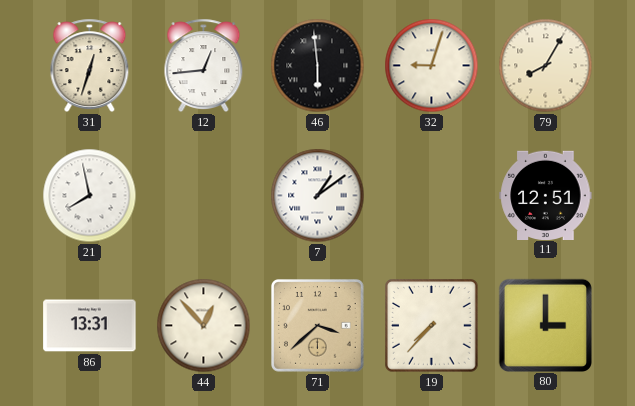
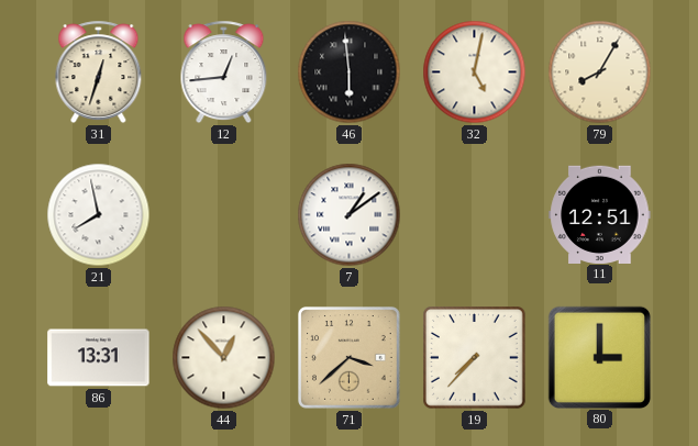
32: 9:03 -> 5:02 (475, 73)
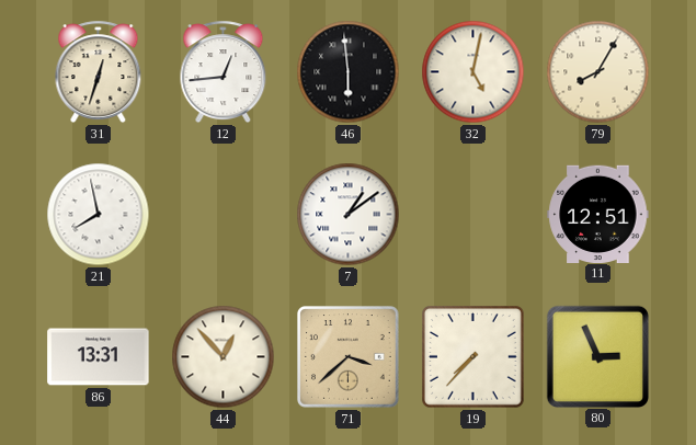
80: 3:00 -> 2:56 (597, 356)
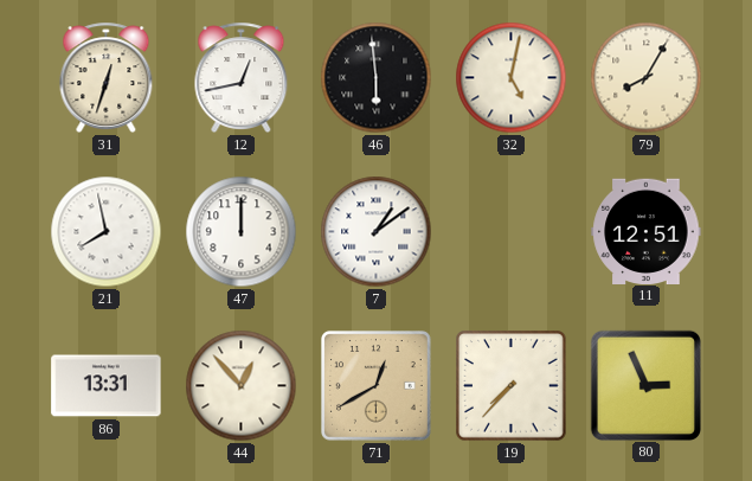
12: 12:44 -> 12:43 (242, 78)
47: none -> 12:00 (242, 232)
71: 3:38 -> 12:40 (377, 386)
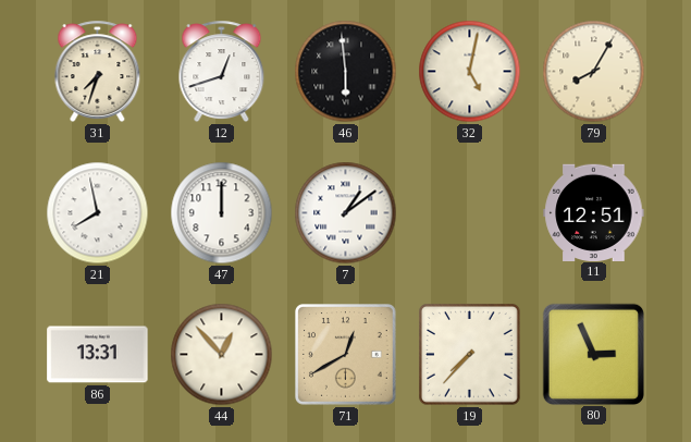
31: 12:33 -> 7:33 (98, 72)
12: 12:43 -> 12:42 (222, 72)
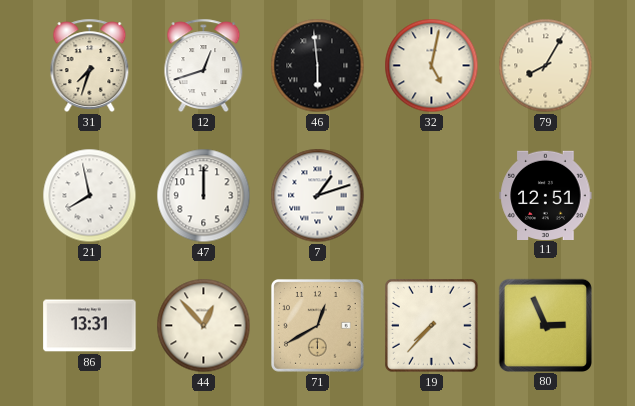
7: 1:09 -> 1:12 (318, 196)
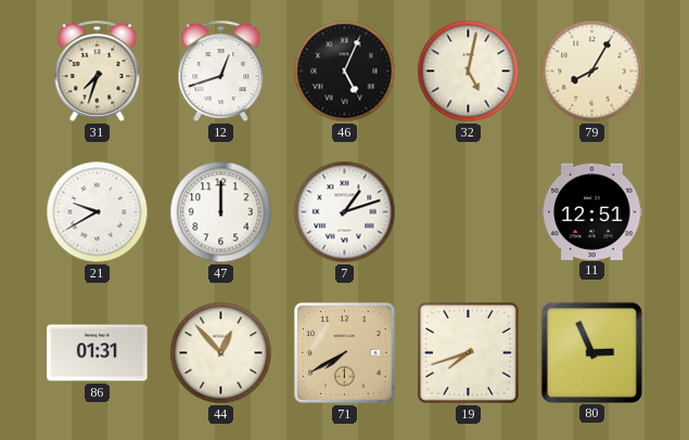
46: 5:59 -> 5:04 (345, 72)
21: 7:58 -> 9:40 (98, 212)
86: 13:31 -> 01:31 (98, 353)
71: 12:40 -> 7:40 (345, 353)
19: 7:37 -> 7:42 (469, 353)
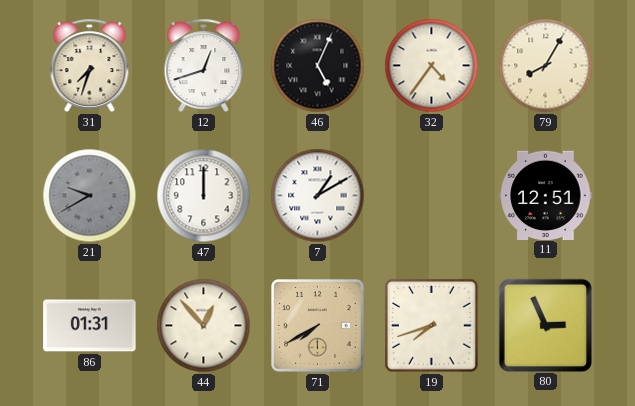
32: 5:02 -> 4:36 (432, 66)
21 dial: white -> grey (90, 196)
7: 1:12 -> 1:10 (318, 196)
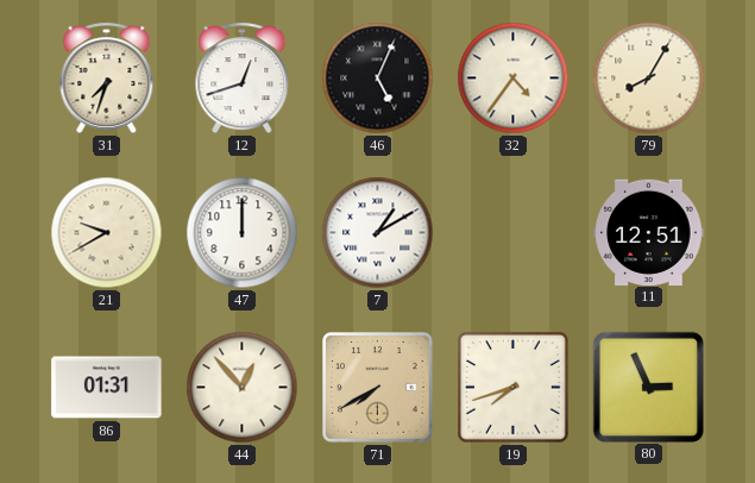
21 dial: grey -> cream (107, 233)
